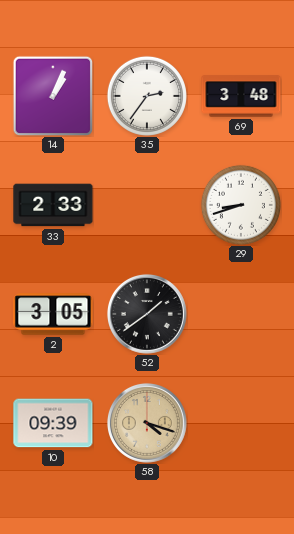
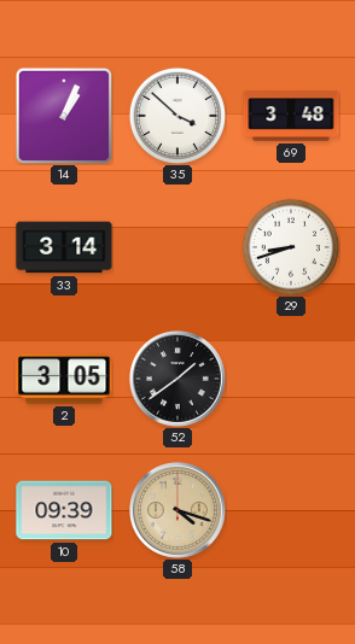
35: 2:36 -> 3:52 (177, 116)
33: 2:33 -> 3:14 (64, 247)
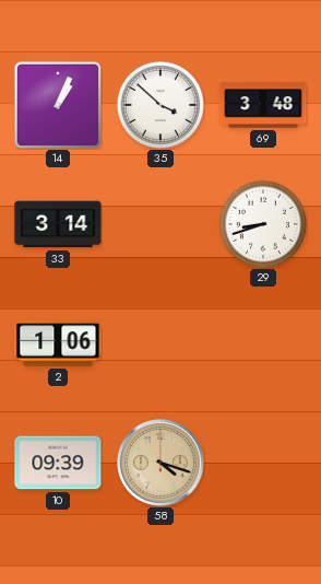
2: 3:05 -> 1:06 (58, 343)
52: 1:39 -> none (177, 379)
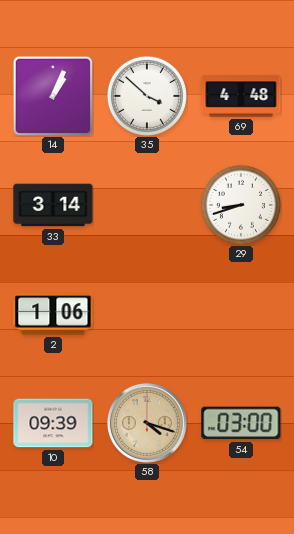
69: 3:48 -> 4:48 (241, 96)
54: none -> 03:00 (241, 423)
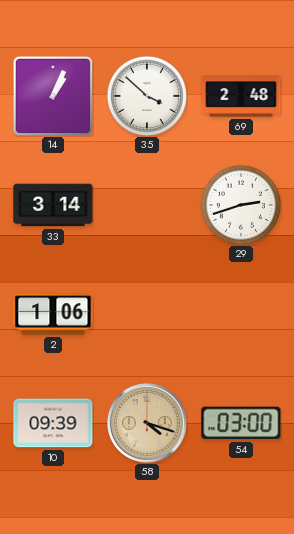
69: 4:48 -> 2:48 (241, 96)
29: 8:42 -> 2:42 (241, 205)
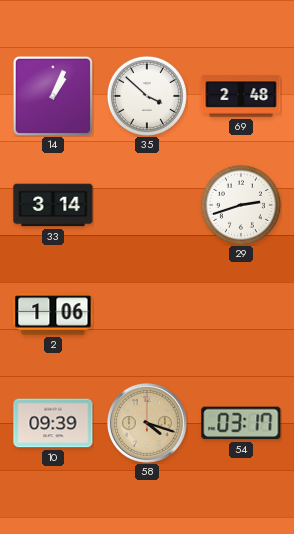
54: 03:00 -> 03:17 (241, 423)
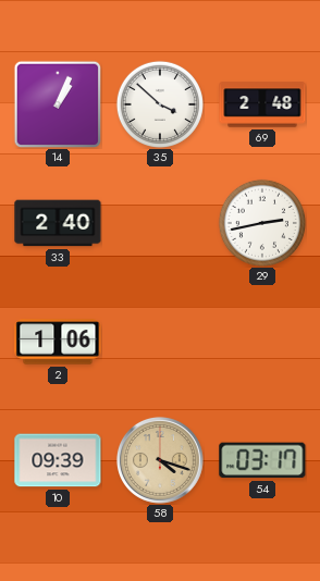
33: 3:14 -> 2:40 (58, 223)
29: 2:42 -> 2:43 (262, 223)
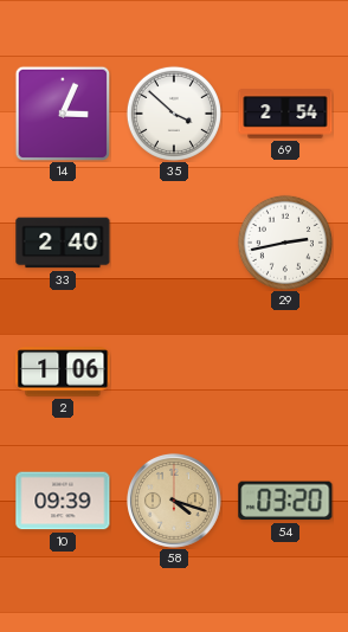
14: 1:04 -> 3:04 (63, 114)
69: 2:48 -> 2:54 (285, 114)
54: 03:17 -> 03:20 (285, 501)
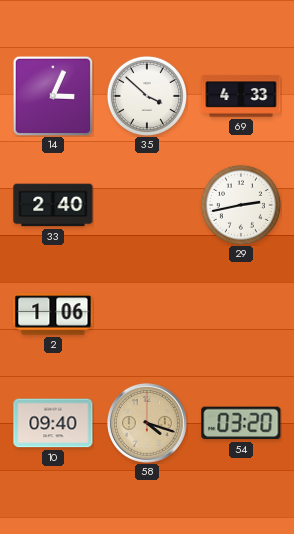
69: 2:54 -> 4:33 (241, 96)
10: 09:39 -> 09:40 (53, 423)
